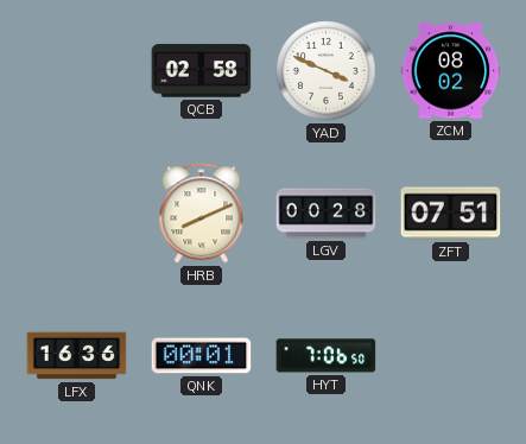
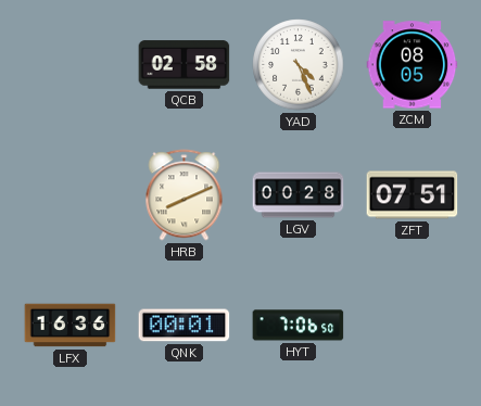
YAD: 3:49 -> 4:26 (299, 65)
ZCM: 08:02 -> 08:05 (413, 65)
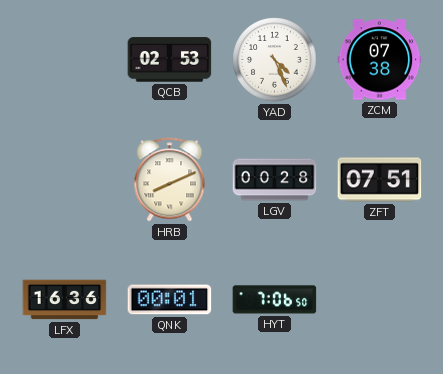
QCB: 02:58 -> 02:53 (170, 60)
ZCM: 08:05 -> 07:38 (380, 60)
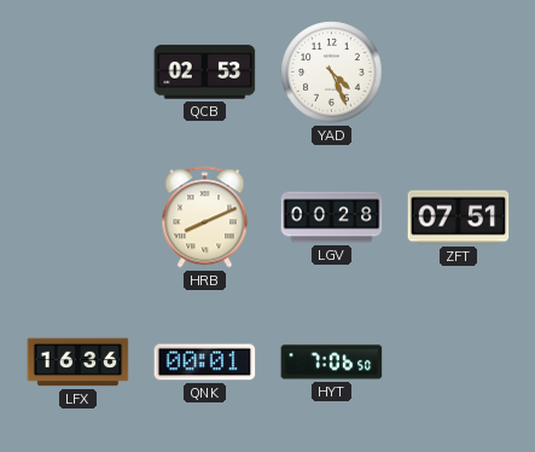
ZCM: 07:38 -> none (380, 60)
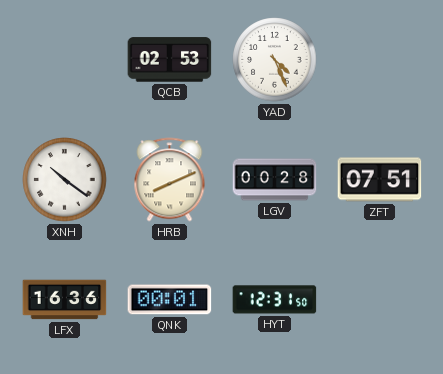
XNH: none -> 10:21 (65, 180)
HYT: 7:06 -> 12:31 (275, 300)
